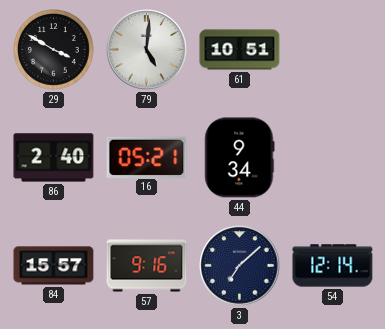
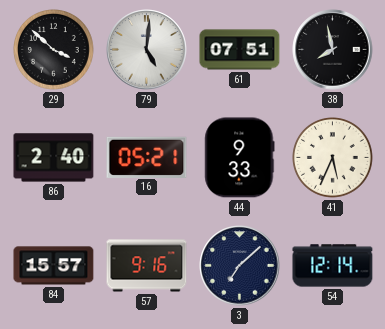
29: 3:50 -> 3:52 (54, 50)
61: 10:51 -> 07:51 (240, 50)
38: none -> 7:58 (333, 50)
44: 9:34 -> 9:33 (240, 158)
41: none -> 5:34 (333, 158)
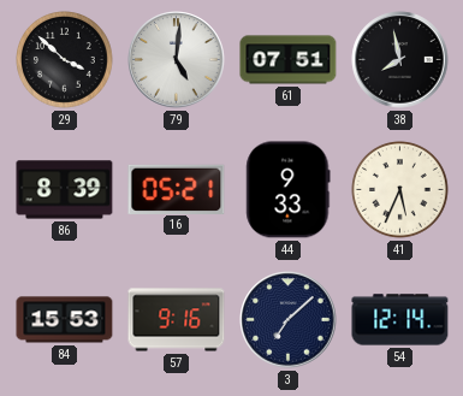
86: 2:40 -> 8:39 (65, 190)
84: 15:57 -> 15:53 (65, 320)
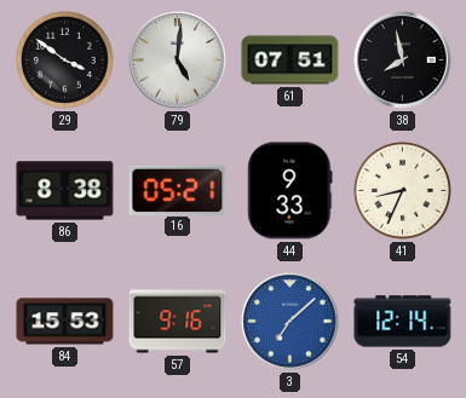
29: 3:52 -> 3:51 (65, 60)
86: 8:39 -> 8:38 (65, 191)
41: 5:34 -> 8:34 (403, 191)
3 dial: navy -> blue (290, 322)
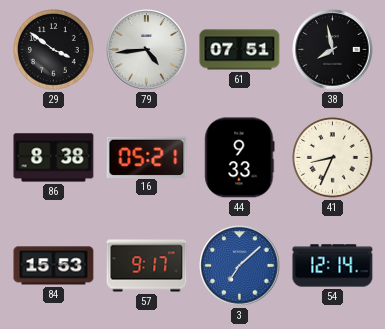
79: 5:01 -> 4:44 (147, 50)
57: 9:16 -> 9:17 (147, 266)
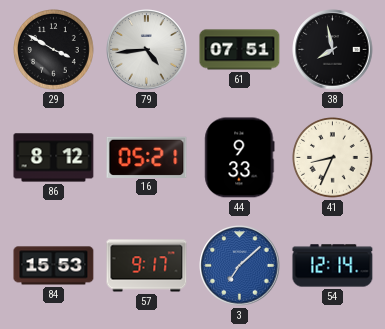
29: 3:51 -> 3:50 (54, 50)
86: 8:38 -> 8:12 (54, 158)
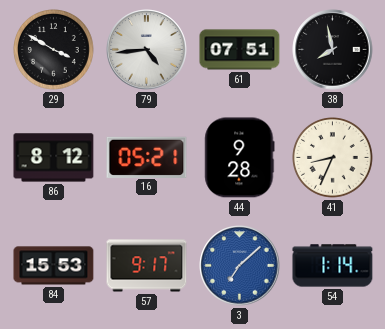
44: 9:33 -> 9:28 (240, 158)
54: 12:14 -> 1:14 (333, 266)
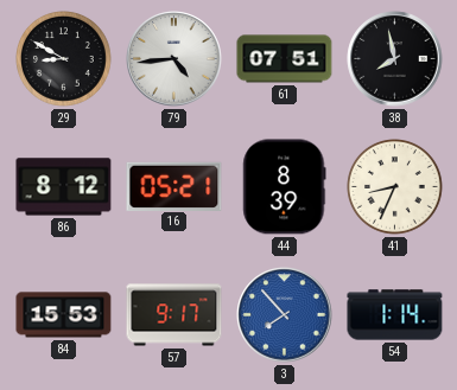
29: 3:50 -> 8:50 (64, 59)
44: 9:28 -> 8:39 (285, 187)
3: 7:08 -> 7:53 (285, 315)
